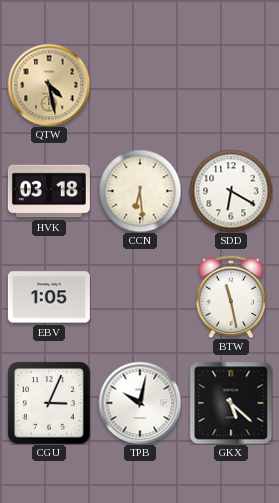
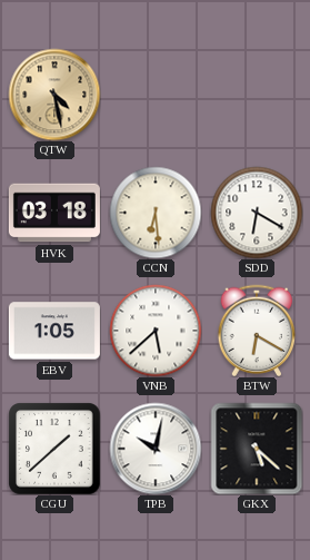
VNB: none -> 5:38 (156, 331)
BTW: 11:28 -> 6:20 (257, 331)
CGU: 3:04 -> 1:38 (54, 449)
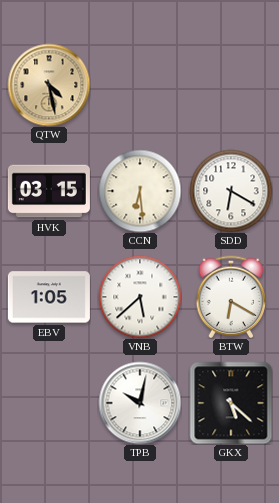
HVK: 03:18 -> 03:15 (49, 191)
CGU: 1:38 -> none (54, 449)
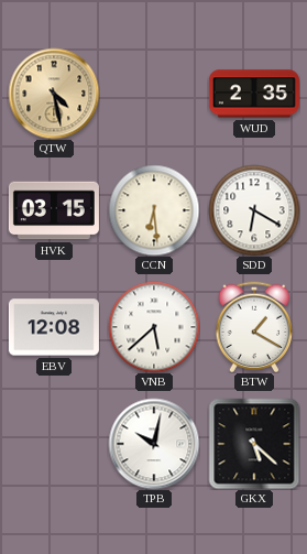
WUD: none -> 2:35 (254, 94)
EBV: 1:05 -> 12:08 (54, 327)
BTW: 6:20 -> 1:20 (254, 327)
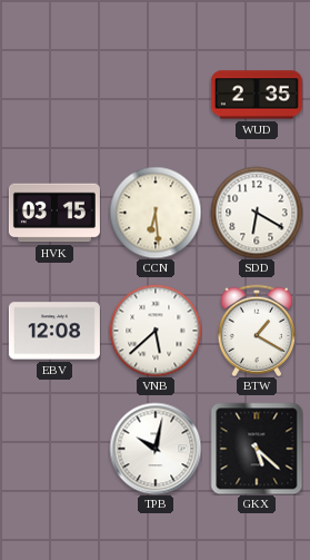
QTW: 4:28 -> none (54, 94)
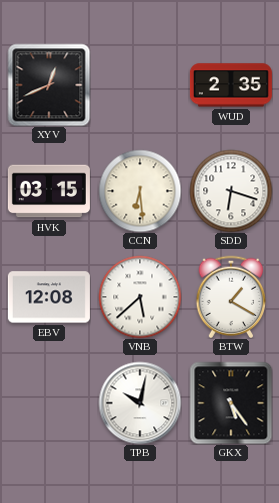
XYV: none -> 12:41 (49, 85)
SDD: 6:20 -> 6:18 (231, 191)
GKX: 5:22 -> 5:24 (231, 403)
